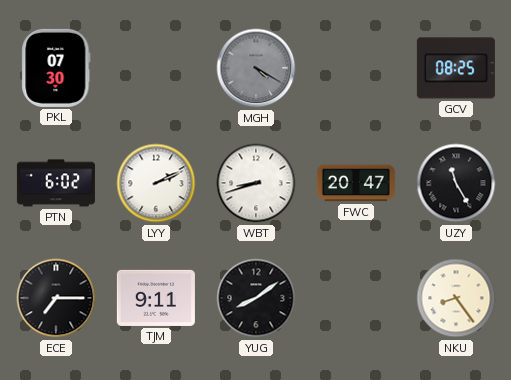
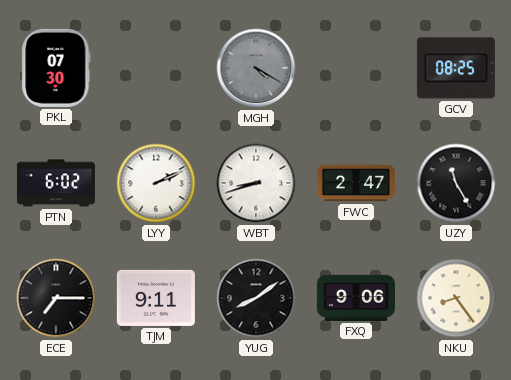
FWC: 20:47 -> 2:47 (356, 183)
FXQ: none -> 9:06 (356, 298)
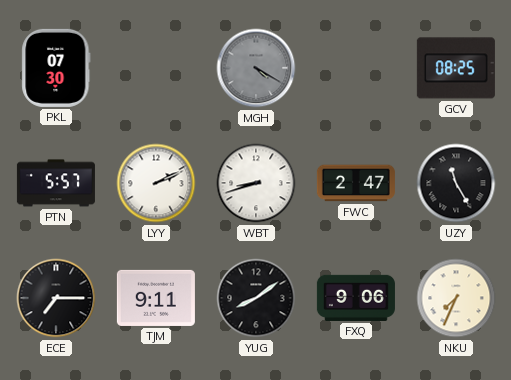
PTN: 6:02 -> 5:57 (56, 183)
NKU: 8:24 -> 7:34 (456, 298)
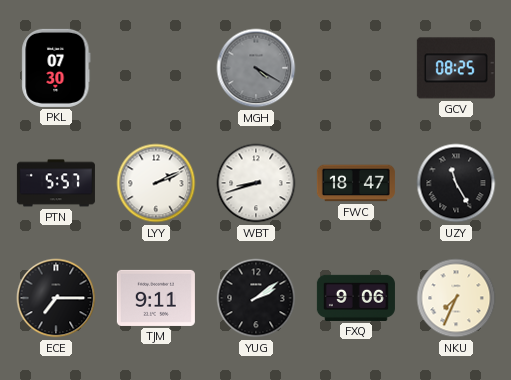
FWC: 2:47 -> 18:47 (356, 183)
YUG: 8:09 -> 2:09 (256, 298)
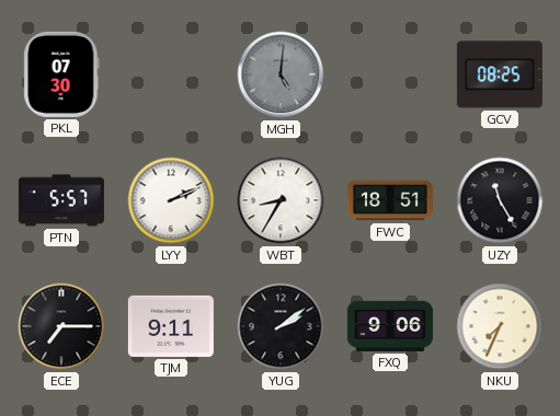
MGH: 4:20 -> 5:01 (281, 74)
WBT: 8:42 -> 8:35 (281, 200)
FWC: 18:47 -> 18:51 (390, 200)
